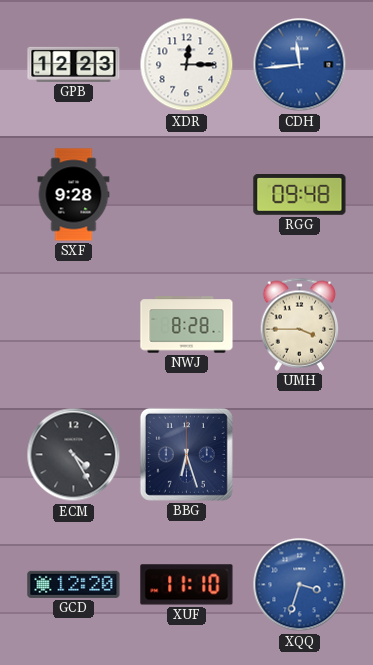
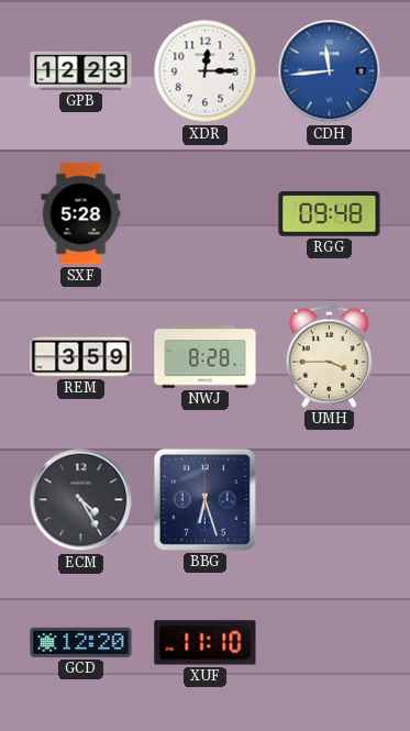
SXF: 9:28 -> 5:28 (81, 214)
REM: none -> 3:59 (81, 357)
XQQ: 3:33 -> none (300, 585)
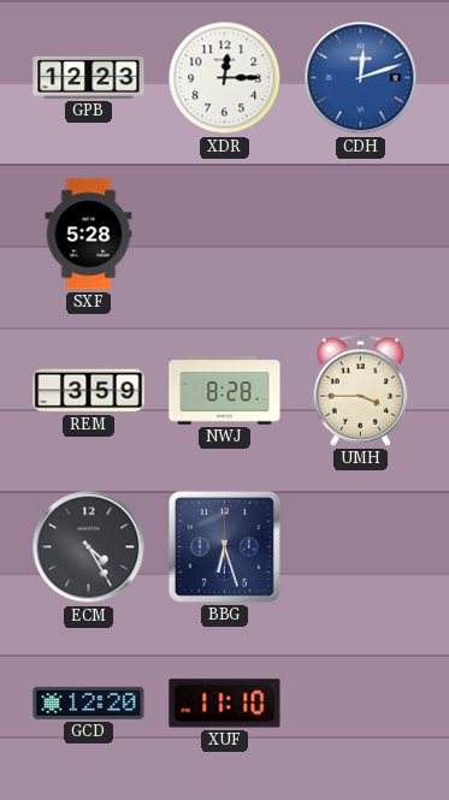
CDH: 11:44 -> 12:12 (361, 78)
RGG: 09:48 -> none (330, 214)
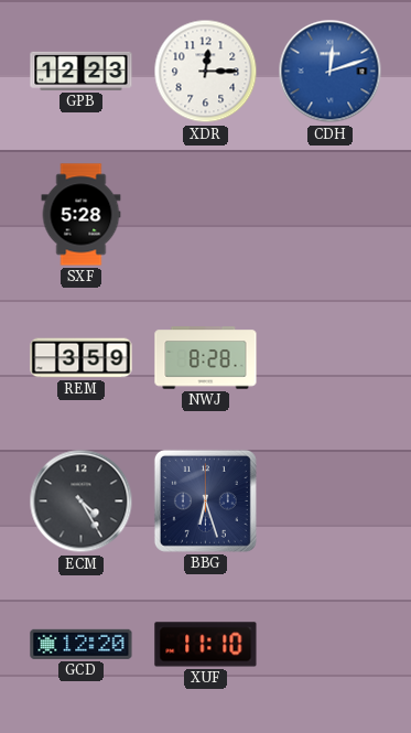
UMH: 3:45 -> none (361, 390)
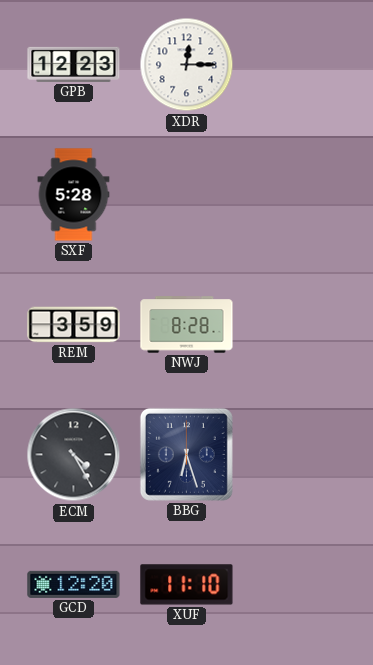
CDH: 12:12 -> none (331, 72)
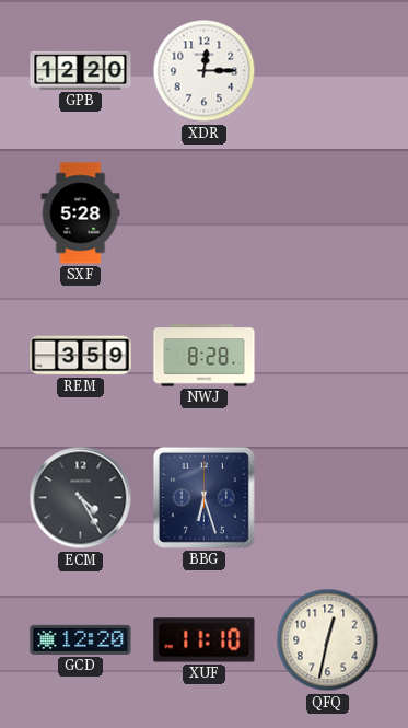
GPB: 12:23 -> 12:20 (81, 70)
QFQ: none -> 12:32 (328, 640)
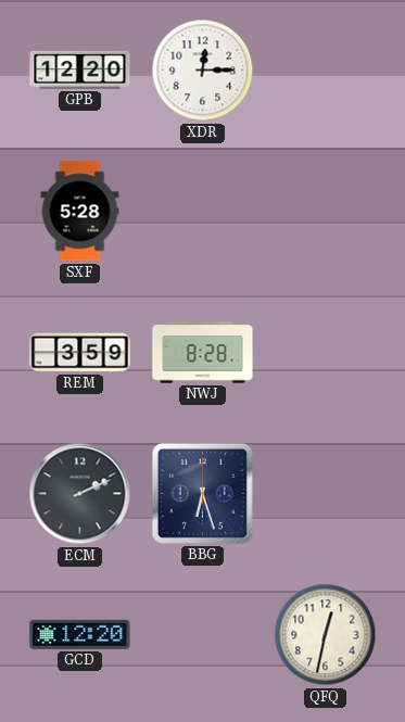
ECM: 4:25 -> 2:11 (80, 494)
XUF: 11:10 -> none (205, 640)
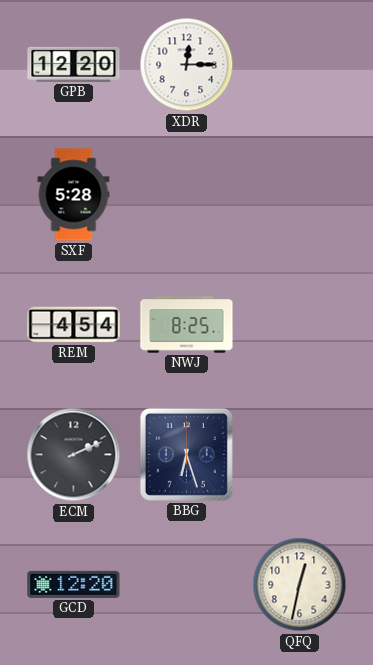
REM: 3:59 -> 4:54 (74, 325)
NWJ: 8:28 -> 8:25 (187, 325)
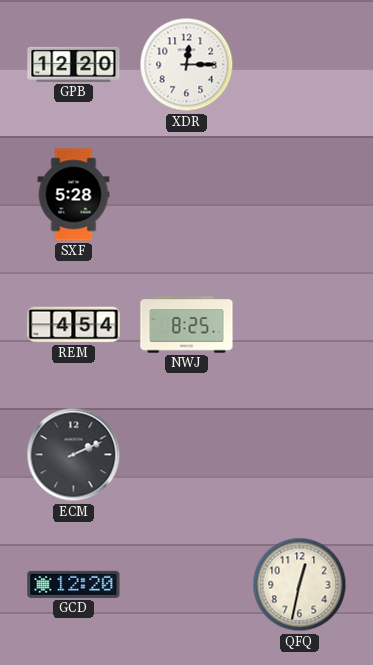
BBG: 6:27 -> none (186, 454)
